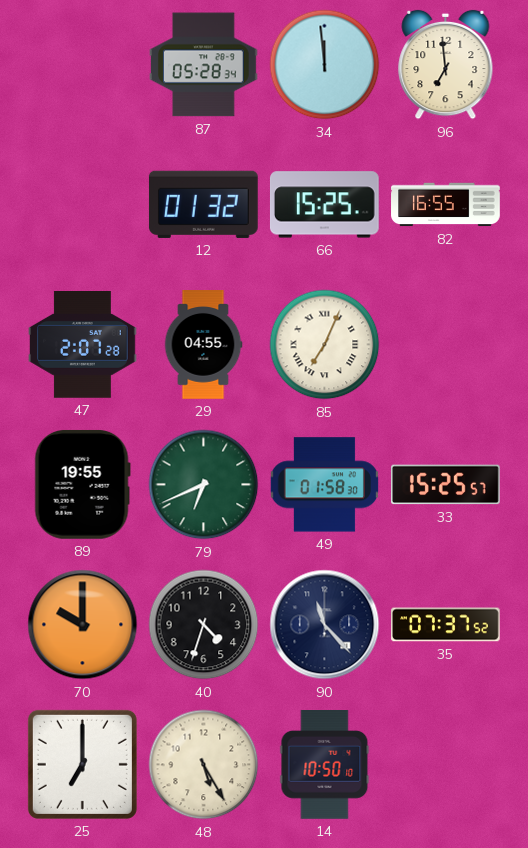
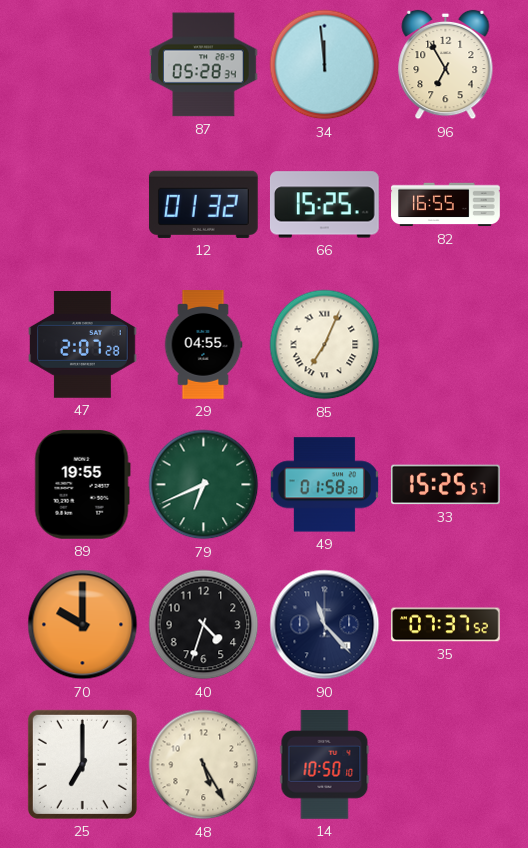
96: 6:59 -> 6:55 (446, 65)
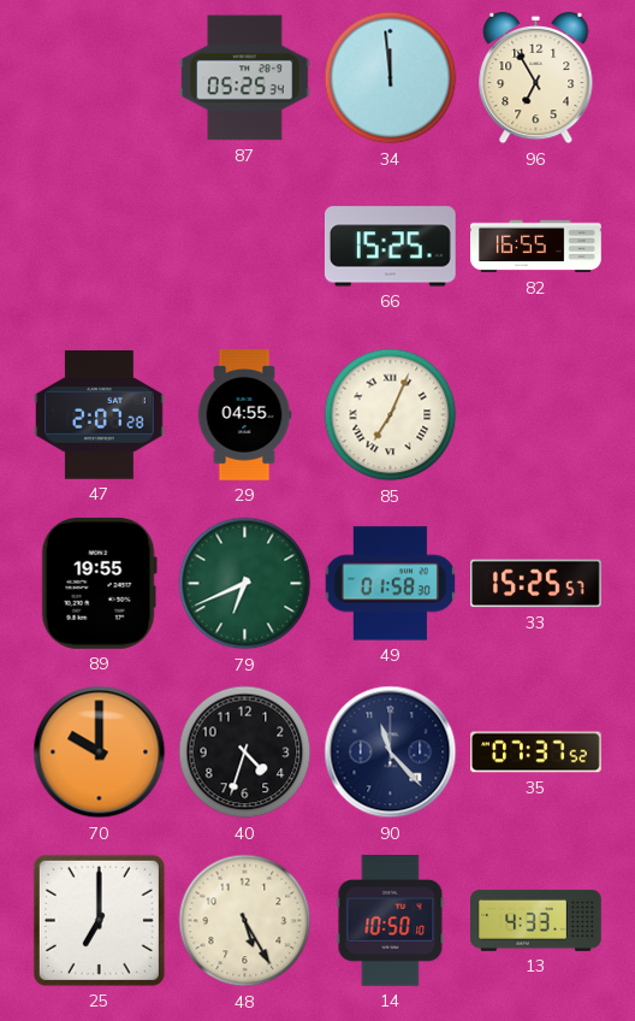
87: 05:28 -> 05:25 (245, 78)
12: 01:32 -> none (203, 204)
13: none -> 4:33 (536, 920)
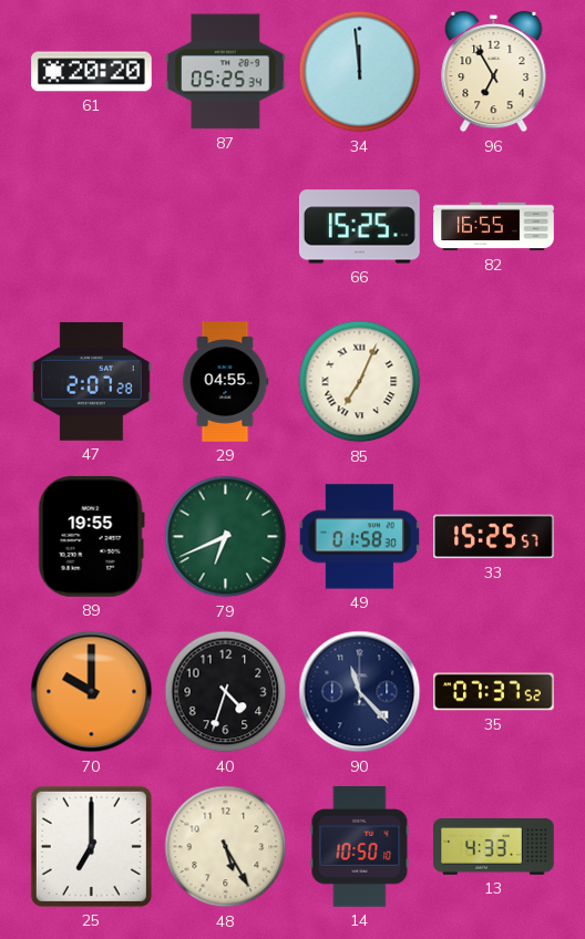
61: none -> 20:20 (92, 72)
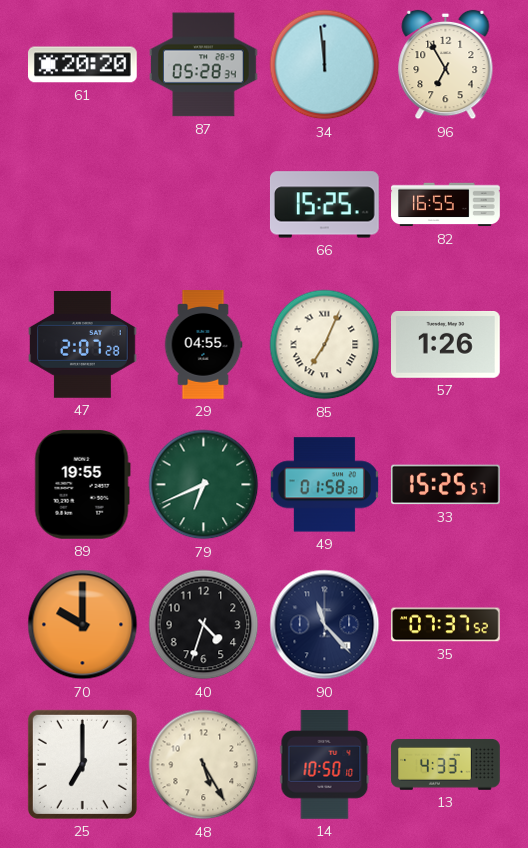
87: 05:25 -> 05:28 (204, 65)
57: none -> 1:26 (446, 344)
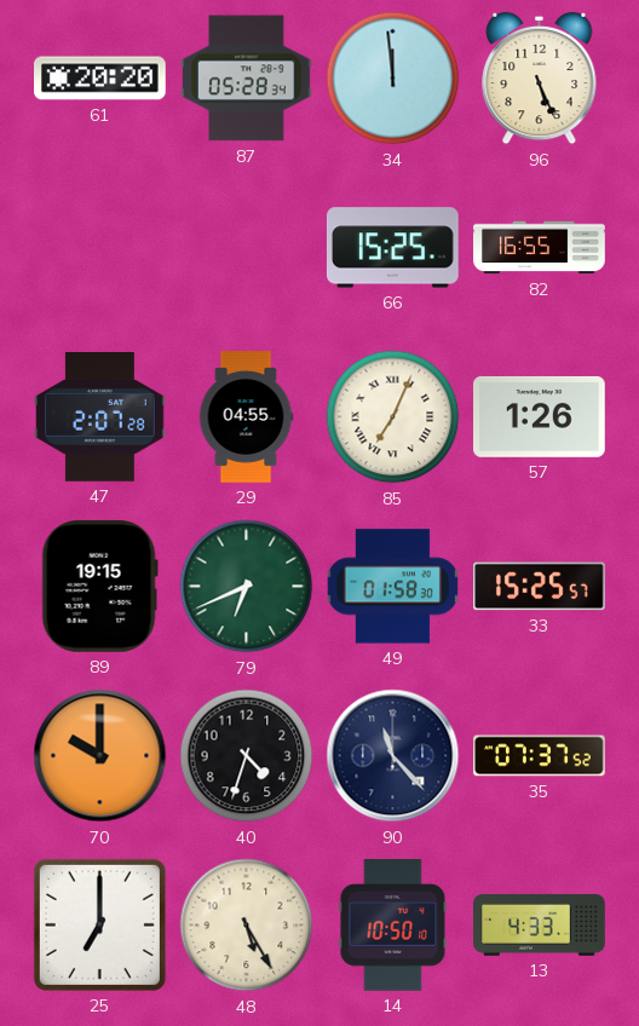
96: 6:55 -> 5:26 (540, 79)
89: 19:55 -> 19:15 (99, 586)
